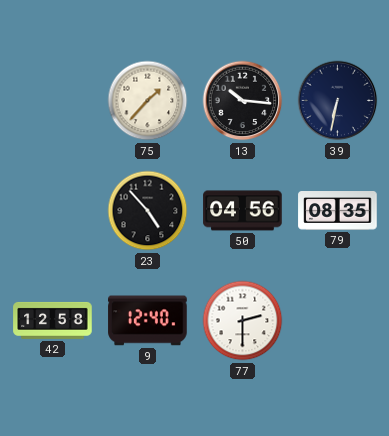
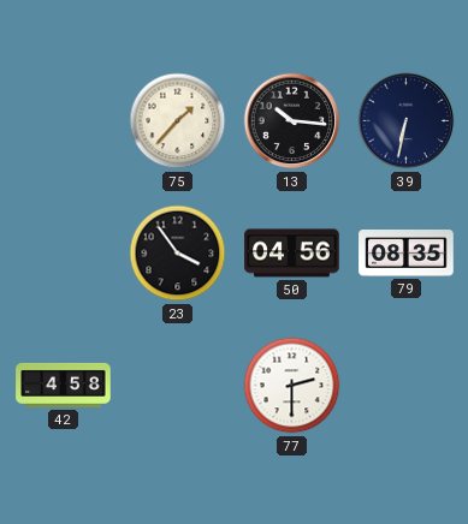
23: 4:53 -> 3:54 (178, 254)
42: 12:58 -> 4:58 (64, 385)
9: 12:40 -> none (148, 321)
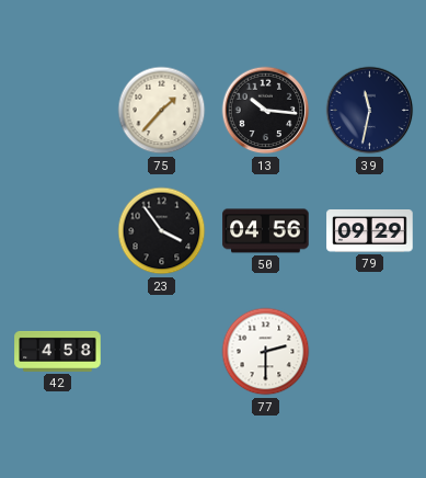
39: 6:32 -> 11:32 (370, 111)
79: 08:35 -> 09:29 (370, 231)
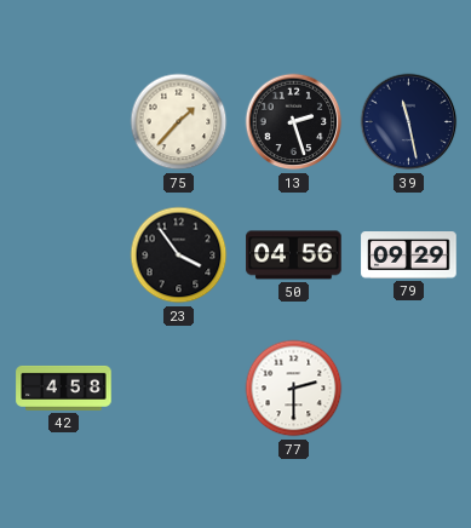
13: 10:16 -> 2:27 (294, 122)
39: 11:32 -> 11:28 (409, 122)
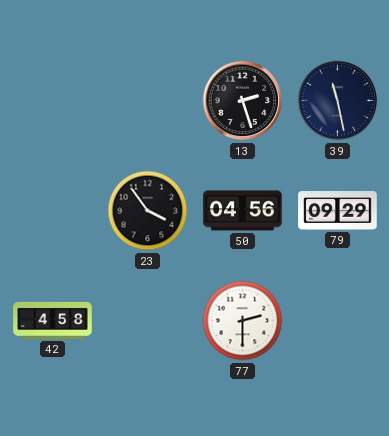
75: 1:37 -> none (179, 122)
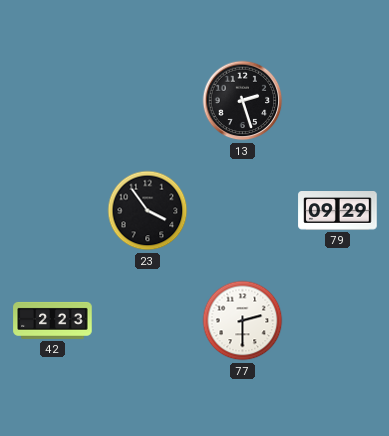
39: 11:28 -> none (338, 101)
50: 04:56 -> none (243, 211)
42: 4:58 -> 2:23 (53, 320)
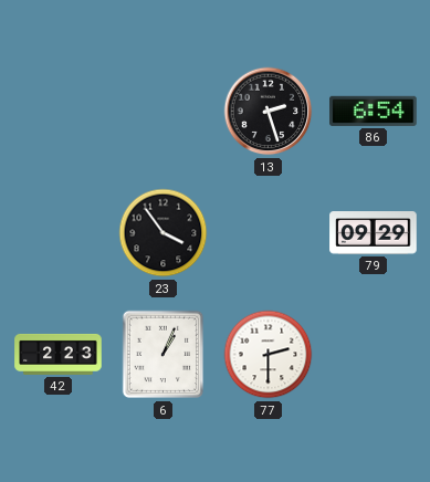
86: none -> 6:54 (374, 111)
6: none -> 1:04 (164, 355)
